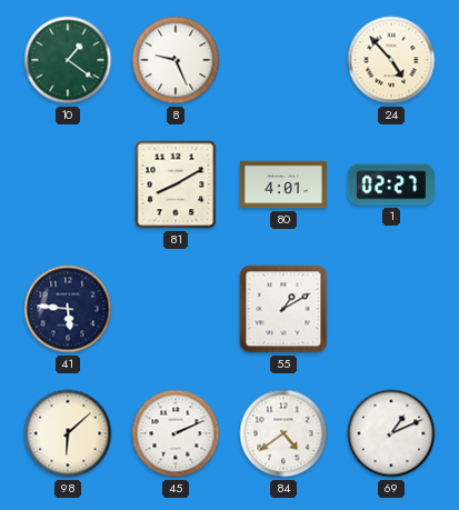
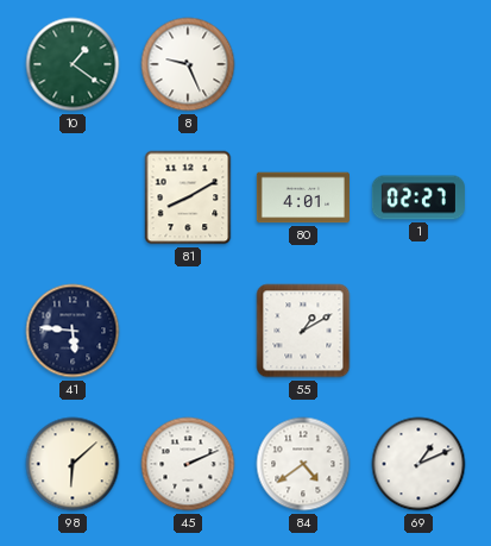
24: 4:53 -> none (391, 60)
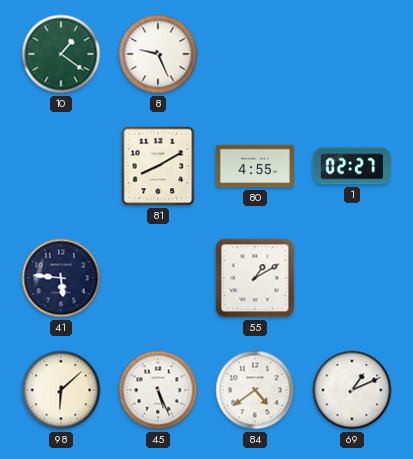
80: 4:01 -> 4:55 (255, 166)
45: 2:11 -> 5:26 (158, 390)
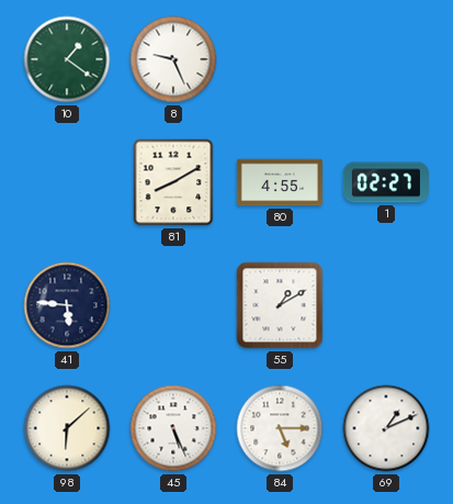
84: 4:39 -> 5:15 (280, 428)
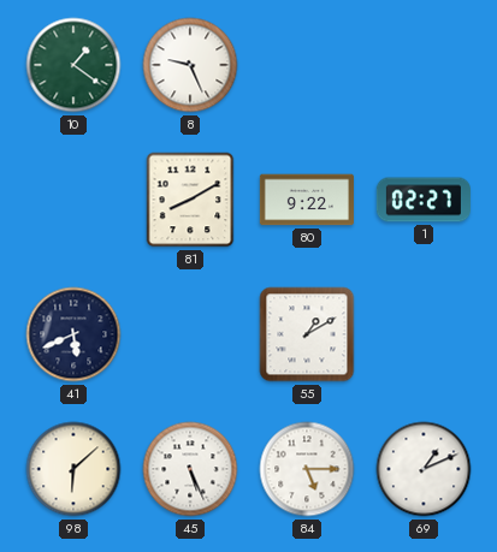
80: 4:55 -> 9:22 (307, 200)
41: 5:46 -> 5:41 (73, 334)
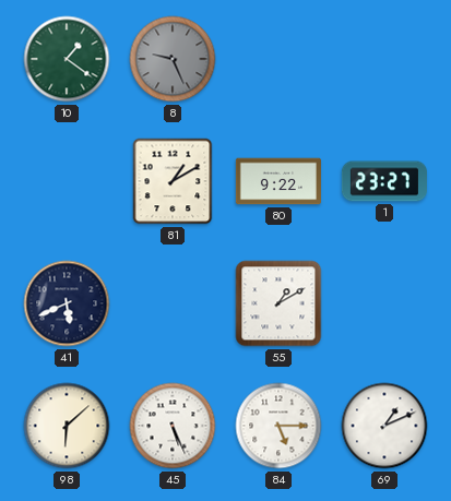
8 dial: white -> grey (173, 59)
81: 8:10 -> 1:10 (173, 181)
1: 02:27 -> 23:27 (384, 181)
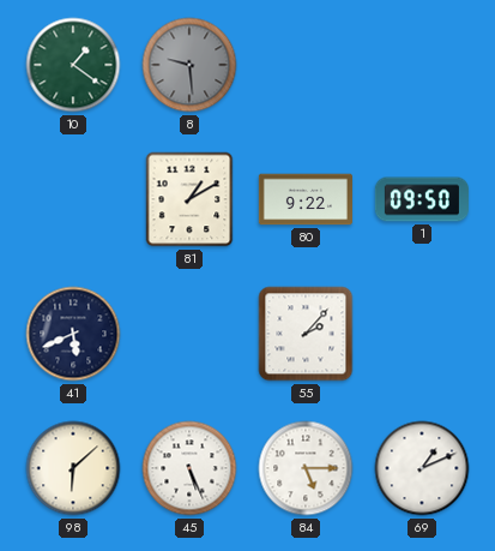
8: 9:26 -> 9:29 (189, 65)
1: 23:27 -> 09:50 (422, 199)
55: 1:10 -> 2:07 (306, 334)
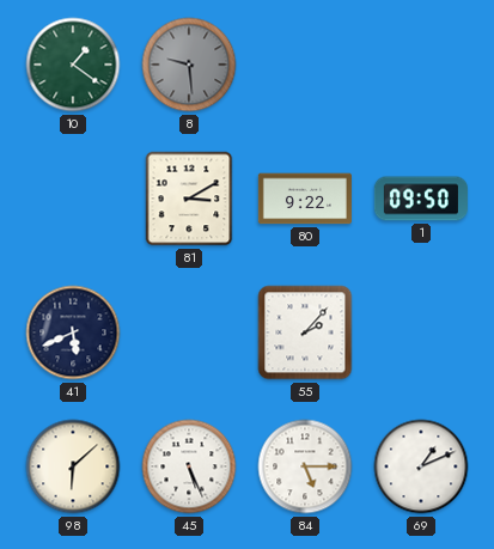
81: 1:10 -> 3:10 (189, 199)
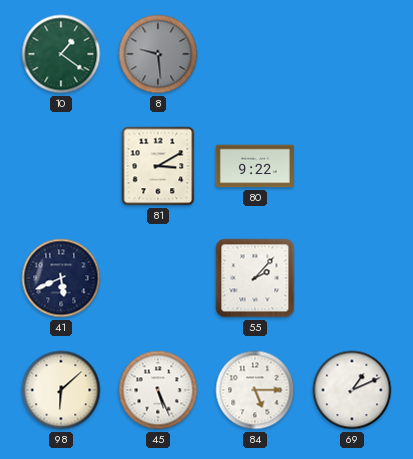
1: 09:50 -> none (421, 199)
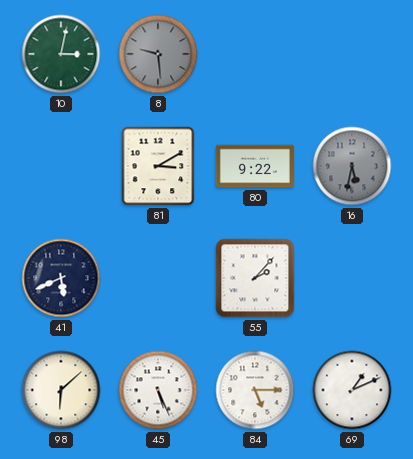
10: 1:21 -> 3:02 (61, 54)
16: none -> 5:32 (352, 166)
